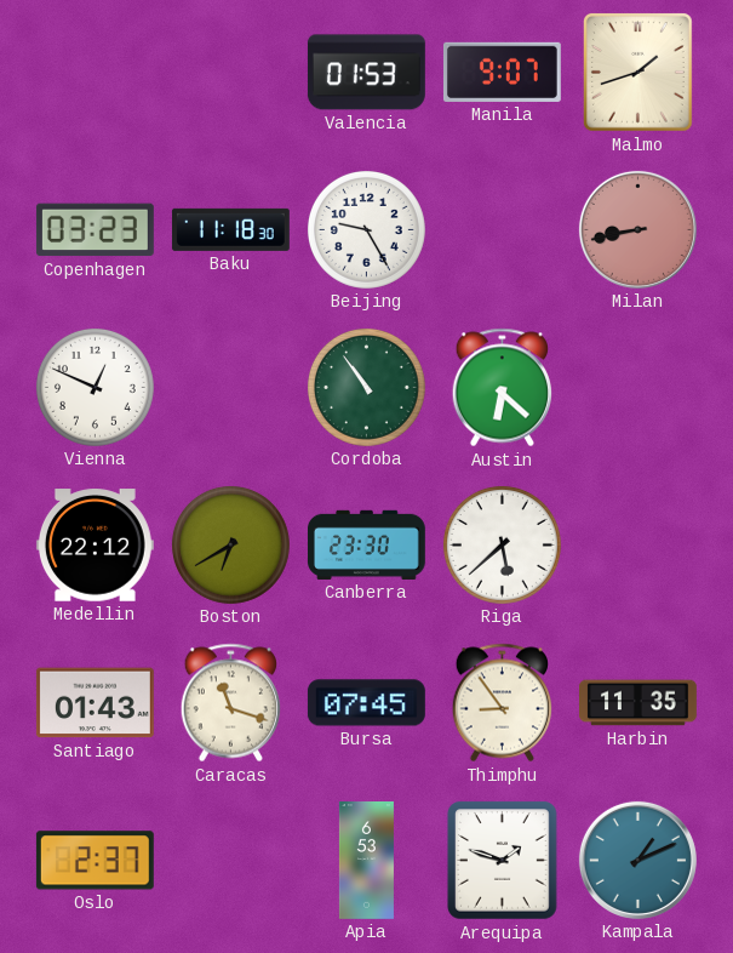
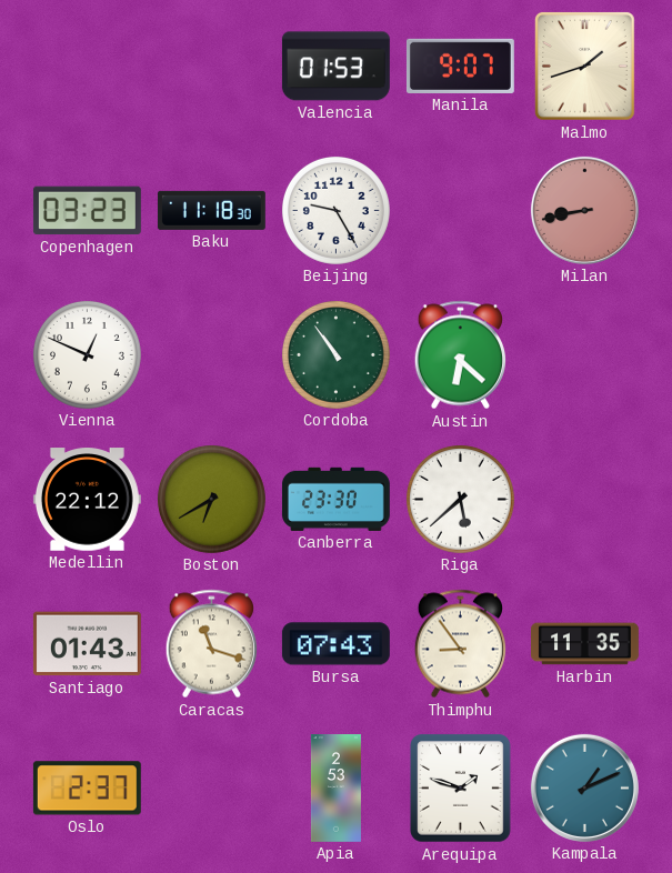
Bursa: 07:45 -> 07:43 (335, 644)
Apia: 6:53 -> 2:53 (335, 789)
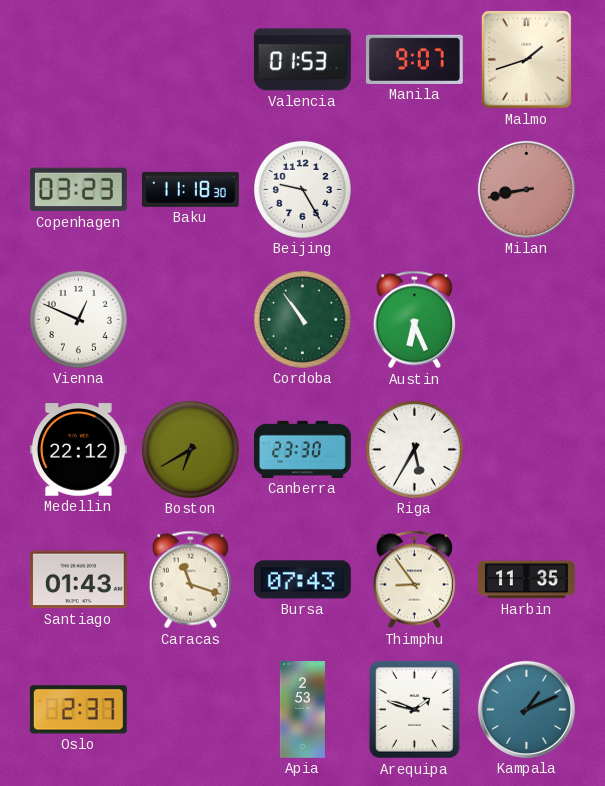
Austin: 6:22 -> 6:26 (414, 320)
Riga: 5:38 -> 5:35 (414, 449)
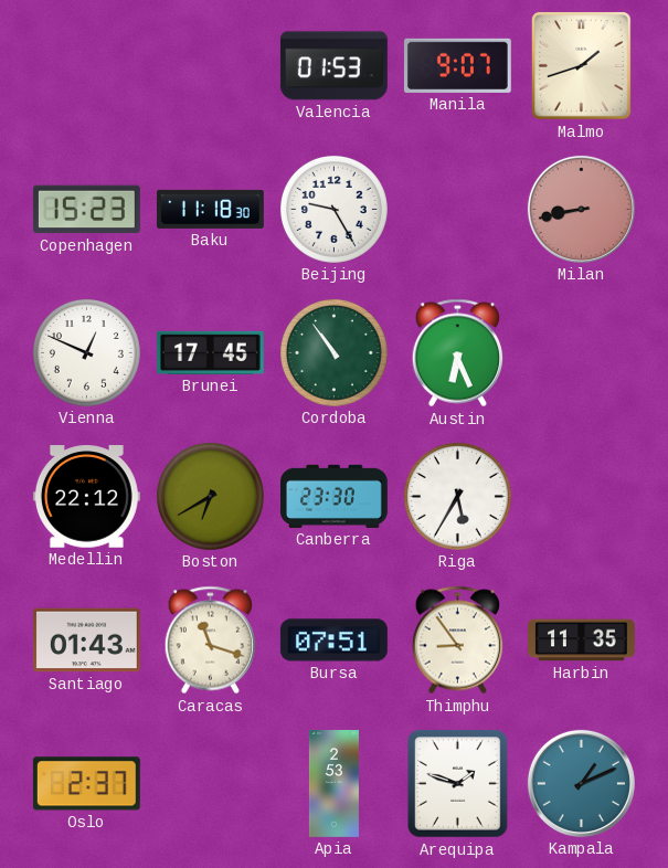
Copenhagen: 03:23 -> 15:23 (86, 210)
Brunei: none -> 17:45 (210, 352)
Bursa: 07:43 -> 07:51 (333, 641)
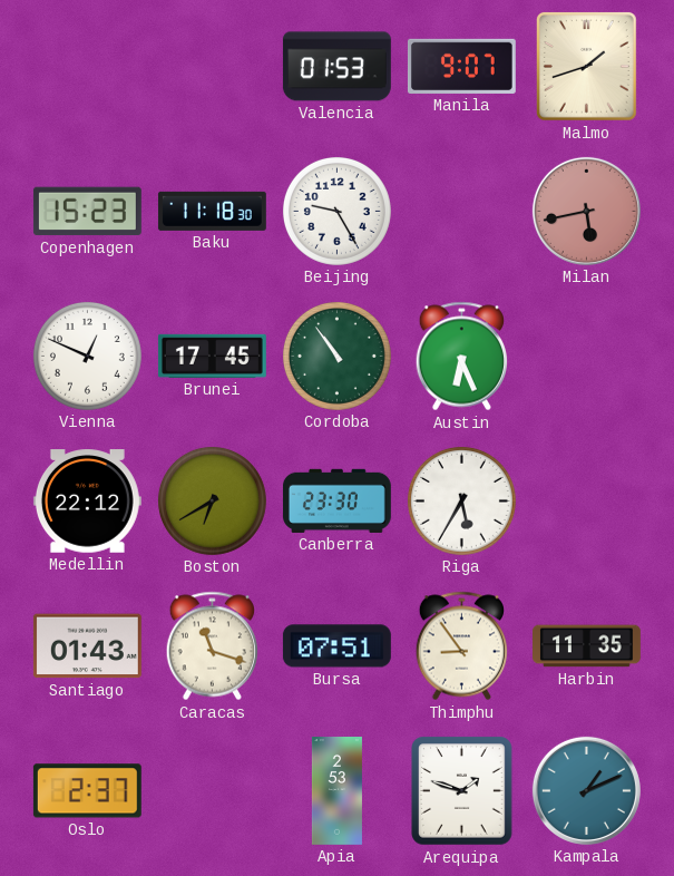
Milan: 8:43 -> 5:43 (586, 211)
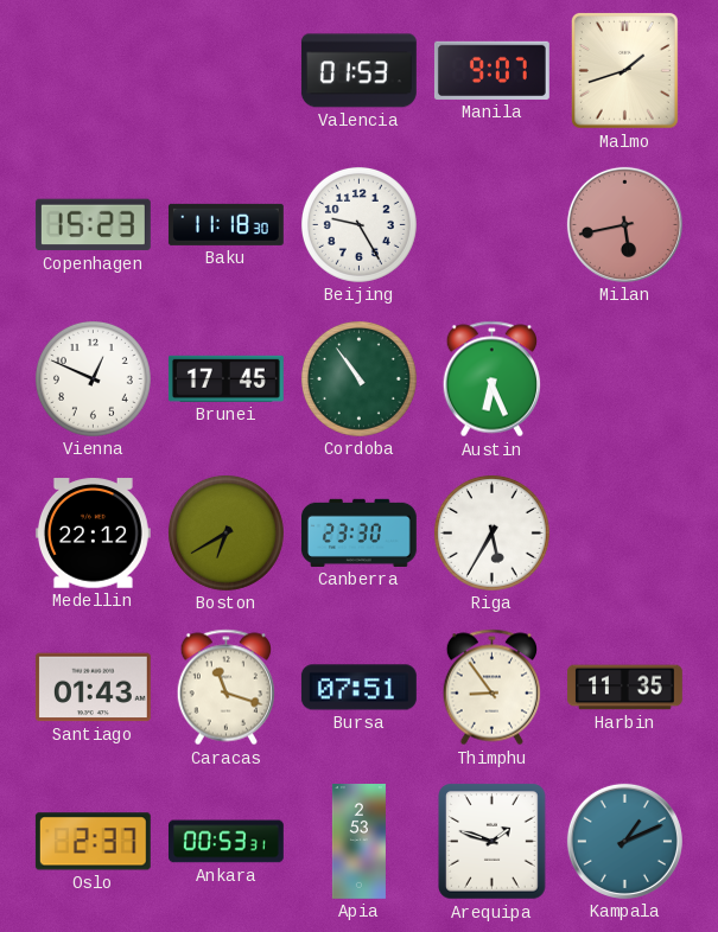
Ankara: none -> 00:53 (225, 842)
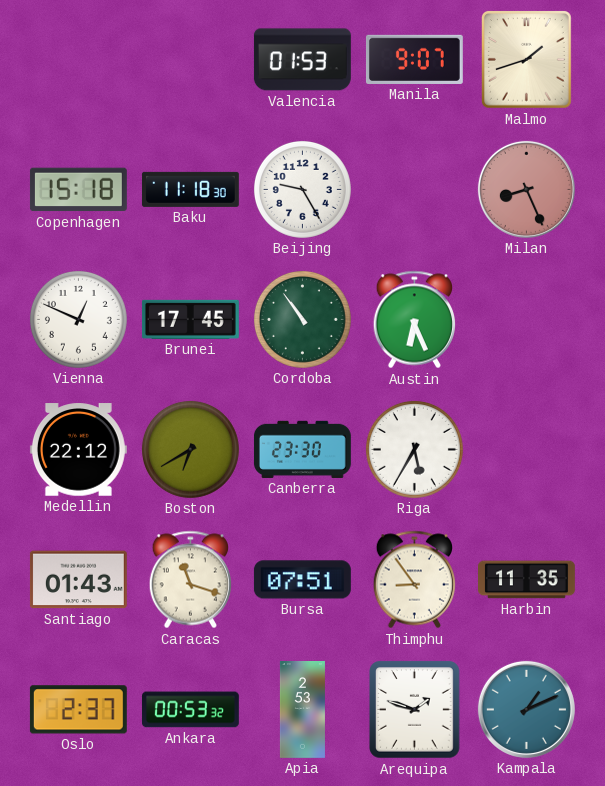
Copenhagen: 15:23 -> 15:18 (78, 190)
Milan: 5:43 -> 8:26 (526, 189)
Ankara: 00:53:31 -> 00:53:32 (190, 710)
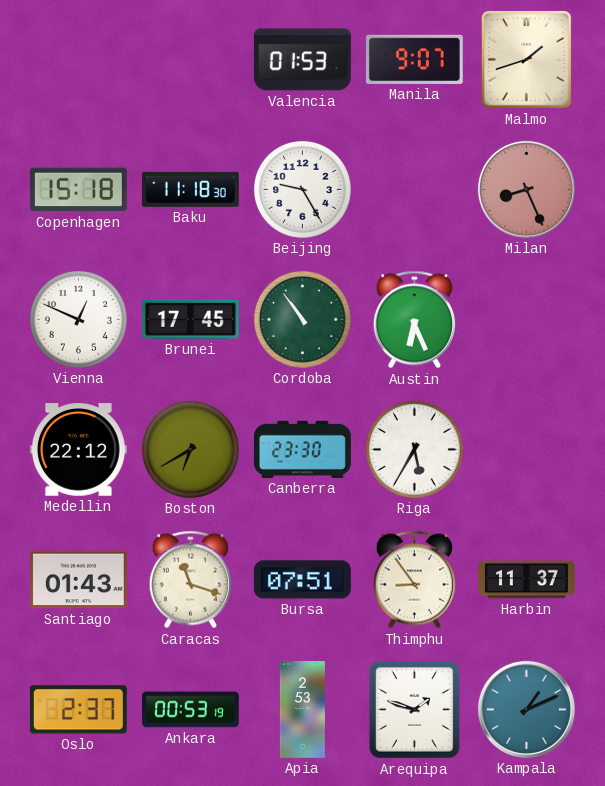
Harbin: 11:35 -> 11:37 (527, 580)
Ankara: 00:53:32 -> 00:53:19 (190, 710)
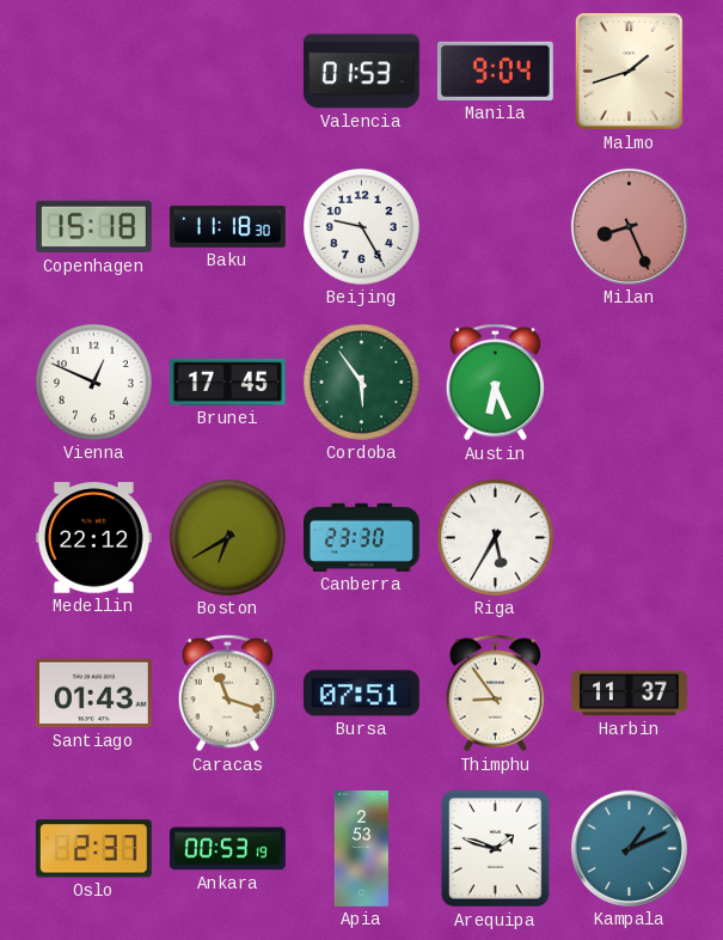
Manila: 9:07 -> 9:04 (495, 71)
Cordoba: 10:54 -> 5:54 (361, 382)
